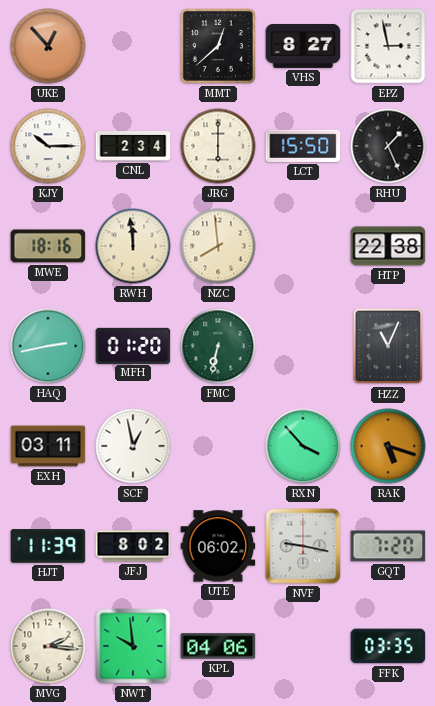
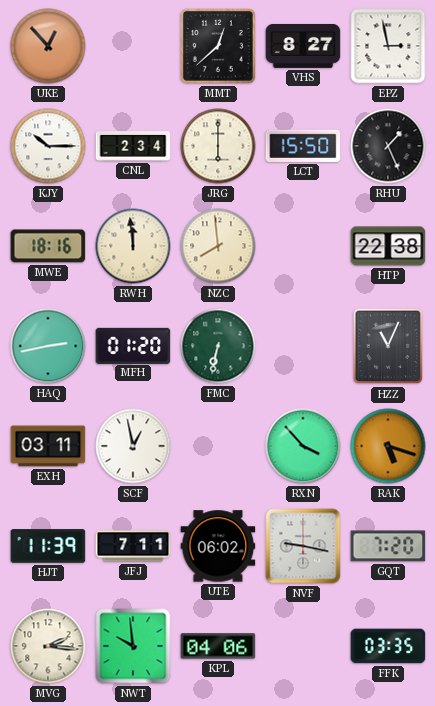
JFJ: 8:02 -> 7:11 (133, 546)
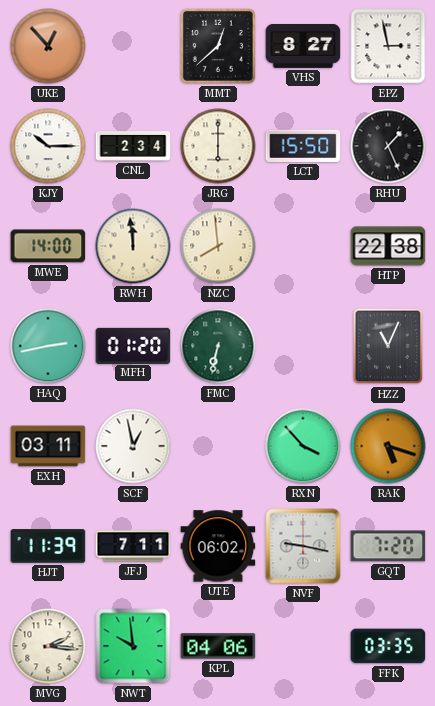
MWE: 18:16 -> 14:00 (48, 246)
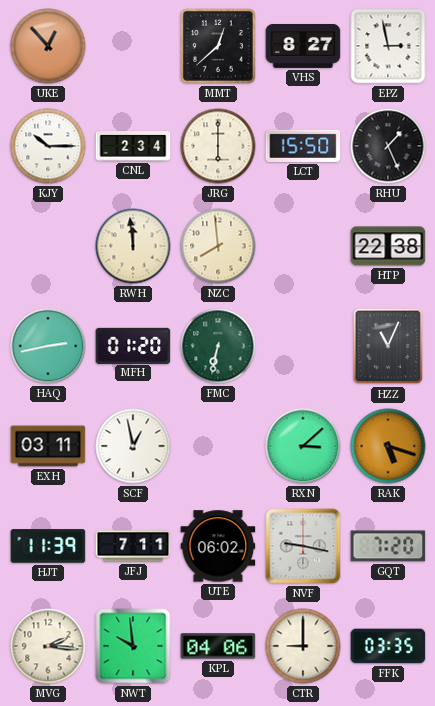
MWE: 14:00 -> none (48, 246)
RXN: 3:53 -> 3:08 (303, 446)
CTR: none -> 9:00 (303, 646)
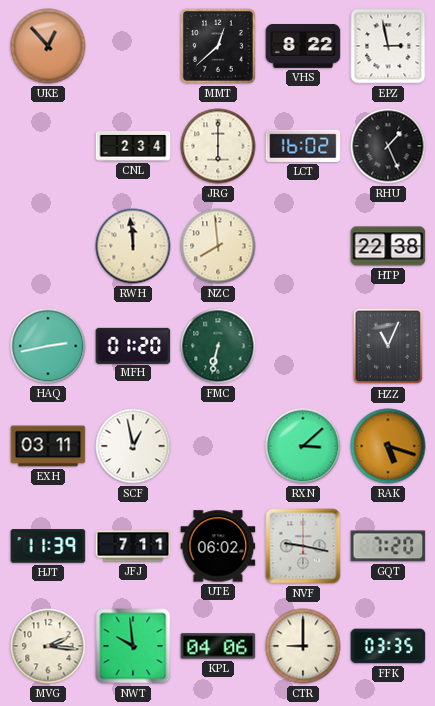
VHS: 8:27 -> 8:22 (303, 46)
KJY: 10:15 -> none (48, 146)
LCT: 15:50 -> 16:02 (303, 146)
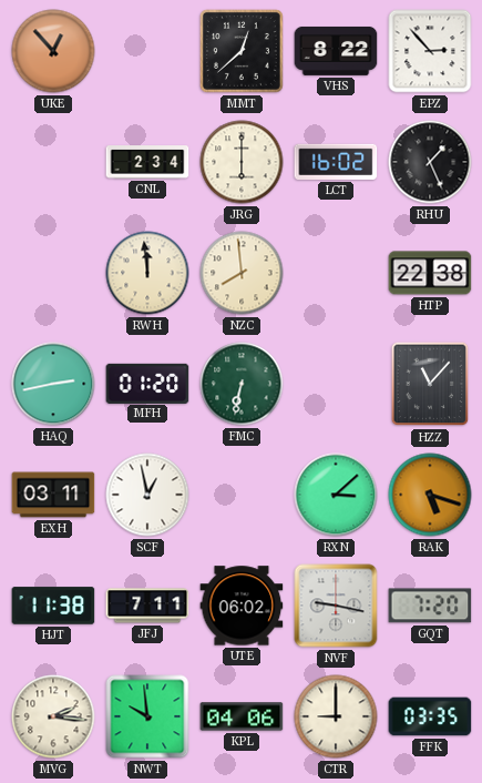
EPZ: 2:58 -> 2:53 (430, 51)
HZZ: 11:04 -> 11:07 (430, 384)
HJT: 11:39 -> 11:38 (53, 606)
